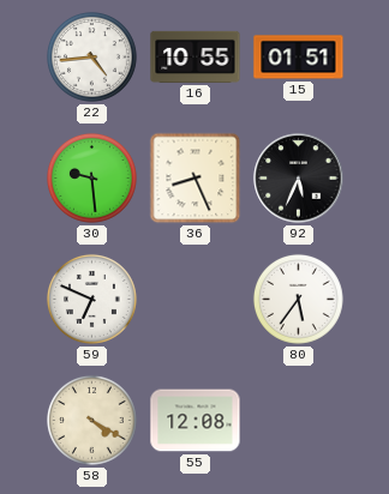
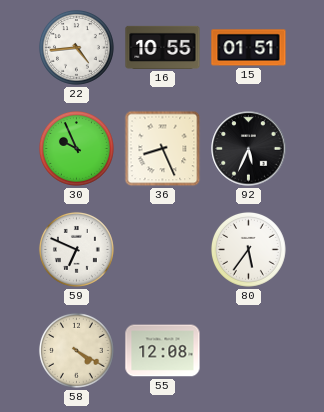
30: 9:29 -> 9:56 (77, 149)
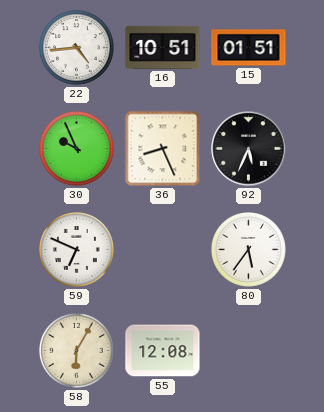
16: 10:55 -> 10:51 (163, 47)
58: 4:20 -> 6:05 (77, 351)
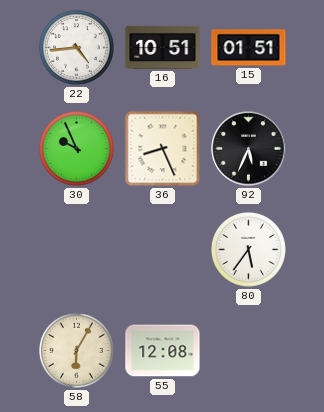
59: 6:49 -> none (77, 250)
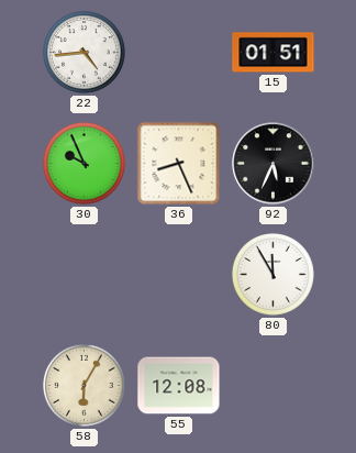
16: 10:51 -> none (163, 47)
80: 5:36 -> 11:55 (274, 275)
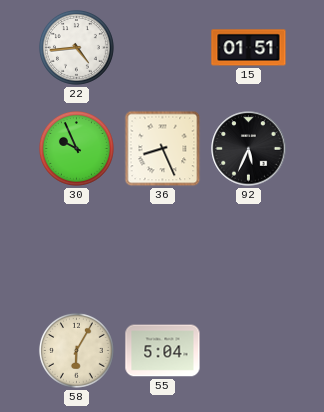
80: 11:55 -> none (274, 275)
55: 12:08 -> 5:04 (163, 351)
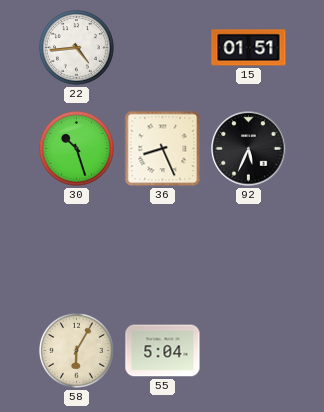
30: 9:56 -> 10:27 (77, 149)
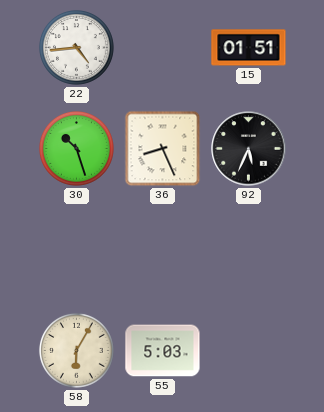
55: 5:04 -> 5:03 (163, 351)
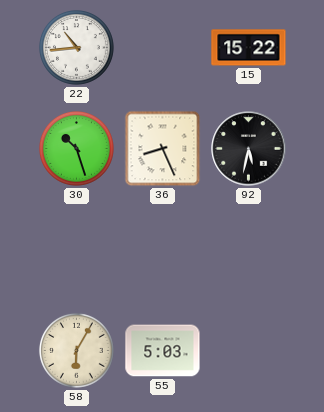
22: 4:44 -> 10:44 (77, 48)
15: 01:51 -> 15:22 (249, 48)
92: 5:34 -> 5:32 (249, 149)
